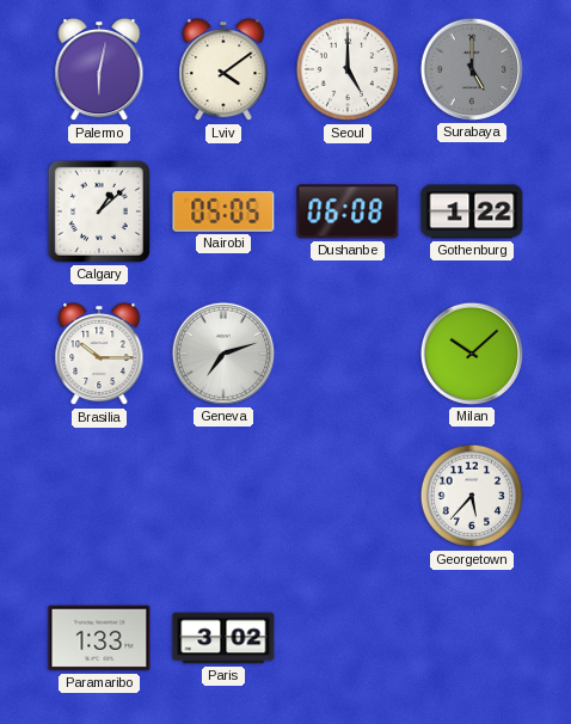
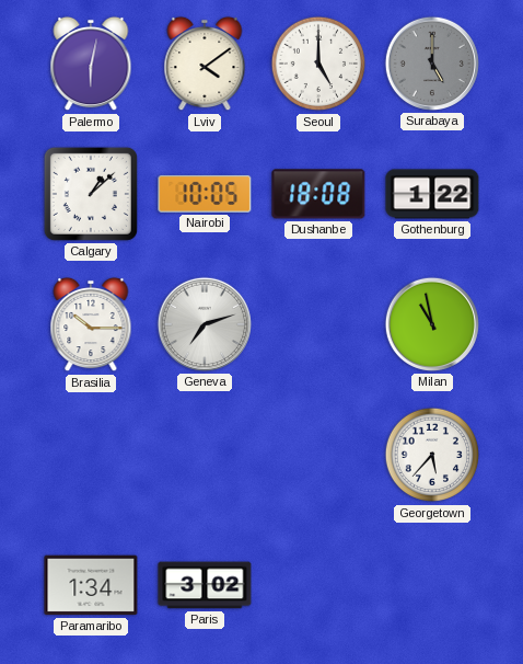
Nairobi: 05:05 -> 10:05 (205, 194)
Dushanbe: 06:08 -> 18:08 (318, 194)
Milan: 10:08 -> 10:58 (432, 324)
Paramaribo: 1:33 -> 1:34 (91, 585)
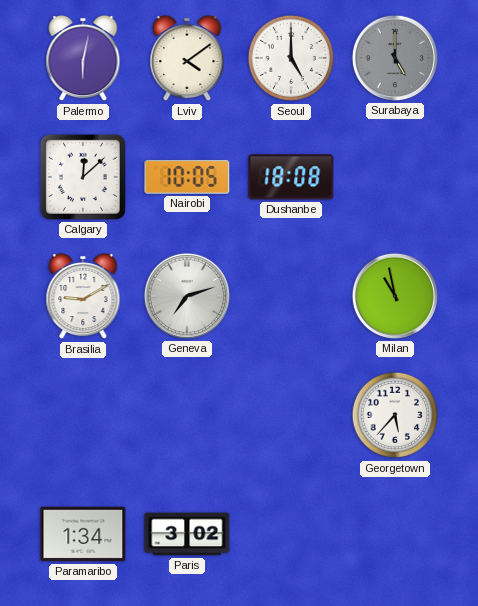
Calgary: 1:08 -> 12:08 (83, 177)
Gothenburg: 1:22 -> none (432, 194)
Brasilia: 10:15 -> 9:10 (83, 296)
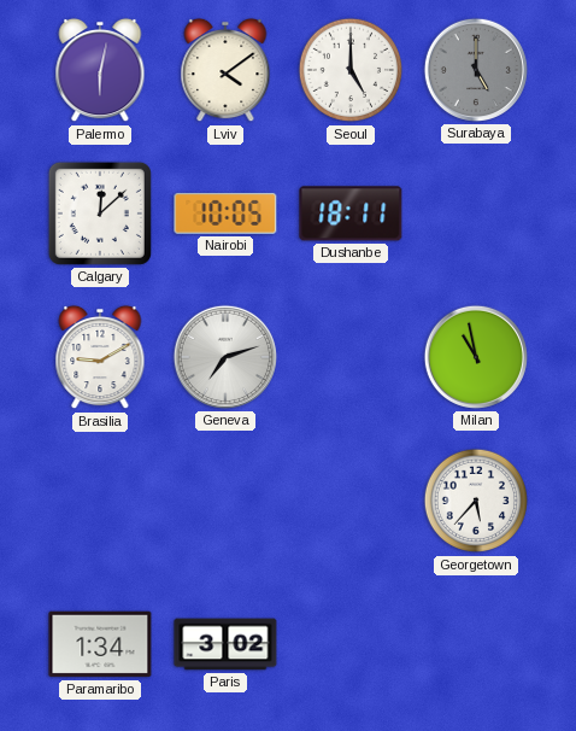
Dushanbe: 18:08 -> 18:11 (351, 214)
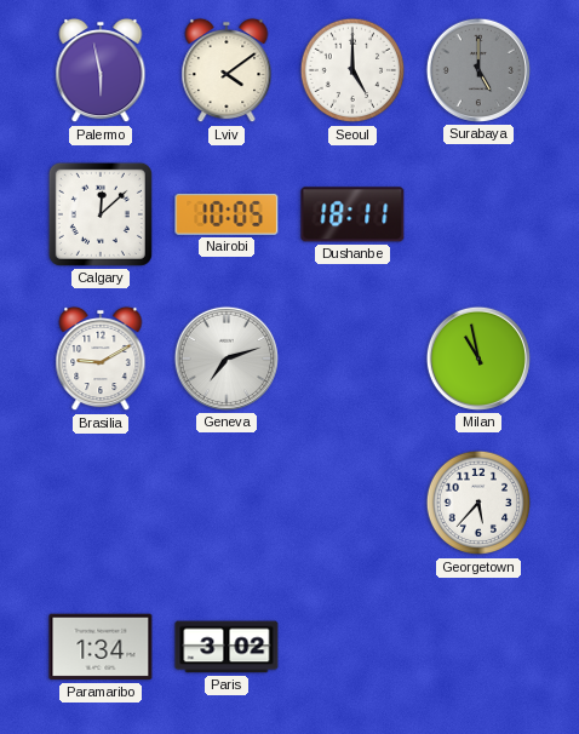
Palermo: 6:02 -> 5:58 (101, 70)
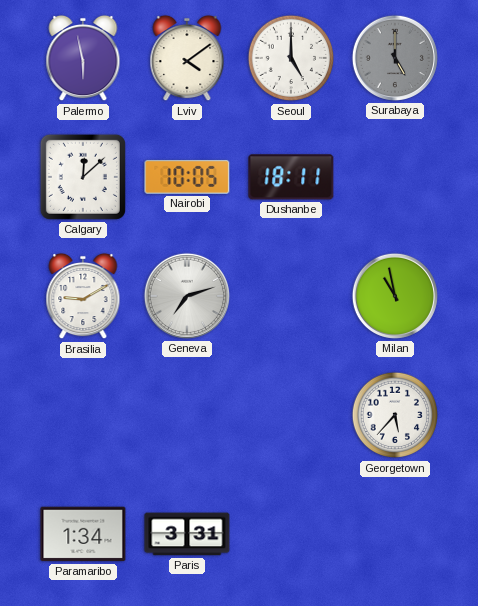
Paris: 3:02 -> 3:31 (187, 534)
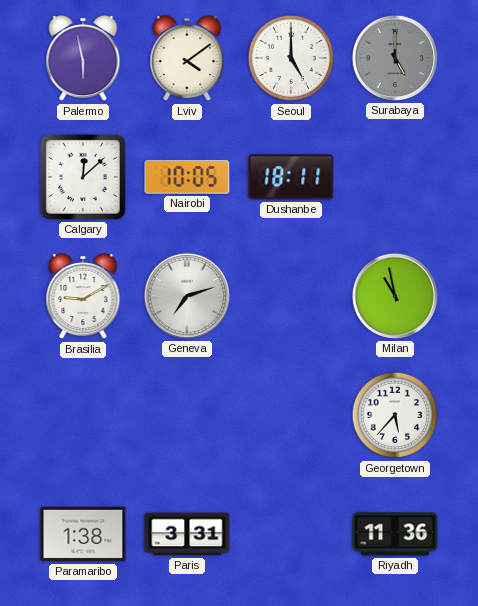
Paramaribo: 1:34 -> 1:38 (83, 534)
Riyadh: none -> 11:36 (395, 534)
